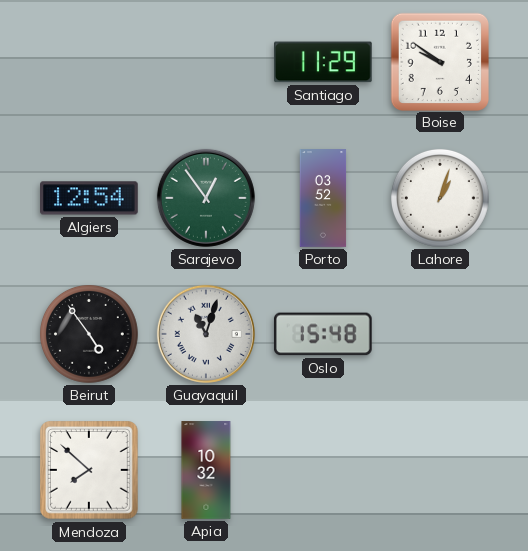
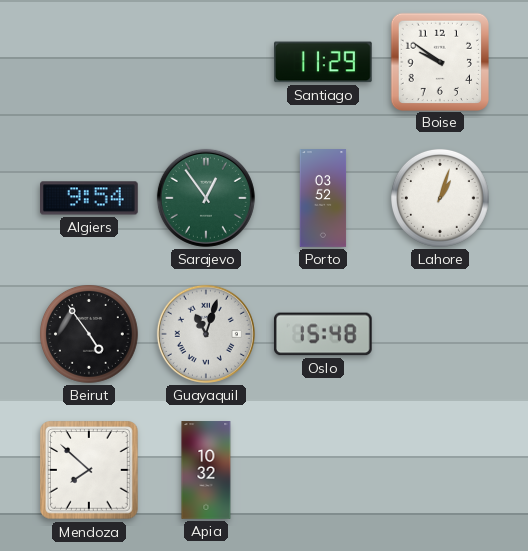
Algiers: 12:54 -> 9:54 (90, 198)
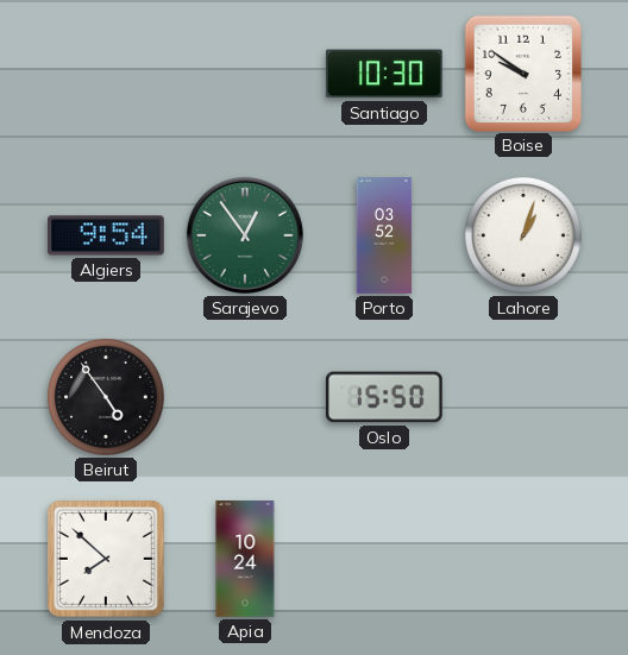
Santiago: 11:29 -> 10:30 (384, 74)
Guayaquil: 11:03 -> none (206, 334)
Oslo: 15:48 -> 15:50 (384, 397)
Apia: 10:32 -> 10:24 (245, 559)
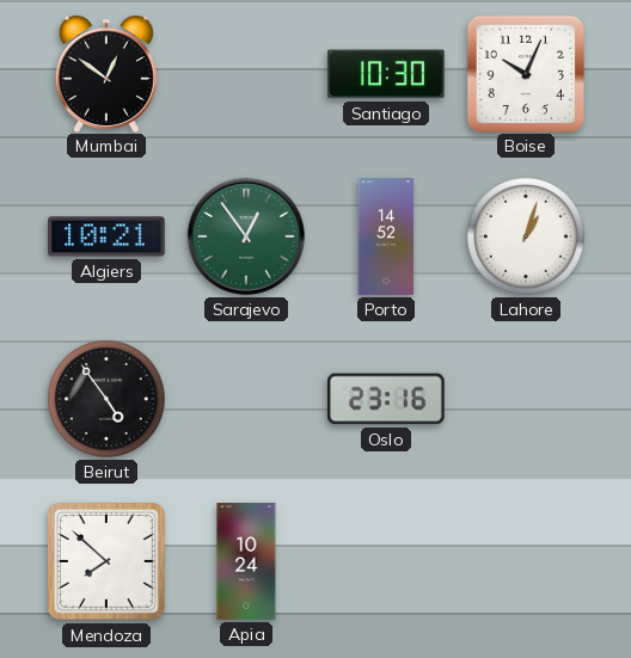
Mumbai: none -> 12:51 (106, 74)
Boise: 9:51 -> 10:04 (525, 73)
Algiers: 9:54 -> 10:21 (108, 236)
Porto: 03:52 -> 14:52 (386, 236)
Oslo: 15:50 -> 23:16 (386, 399)
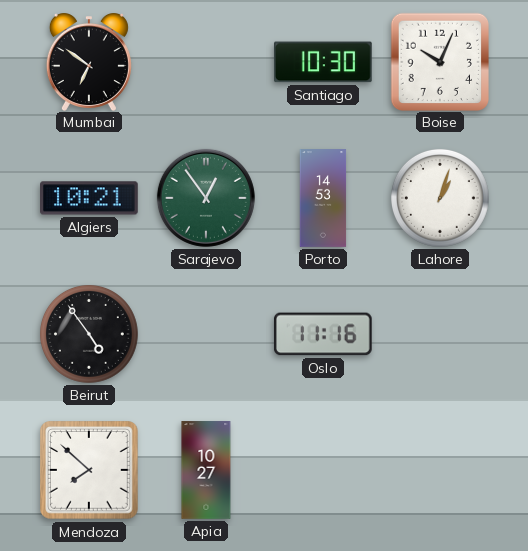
Mumbai: 12:51 -> 6:51 (89, 62)
Porto: 14:52 -> 14:53 (323, 198)
Oslo: 23:16 -> 11:16 (323, 334)
Apia: 10:24 -> 10:27 (206, 470)
